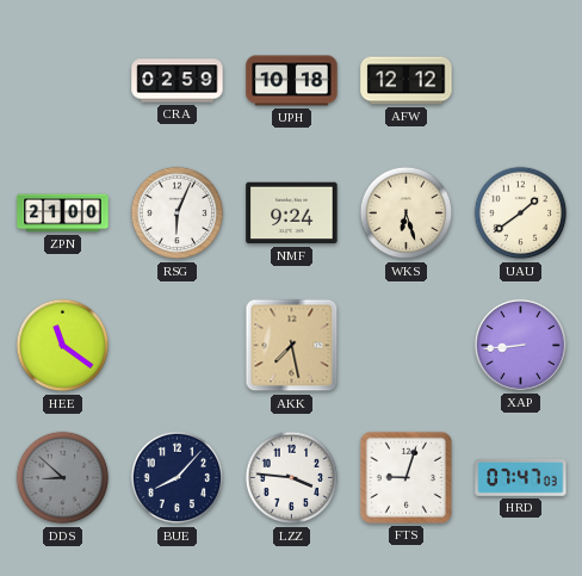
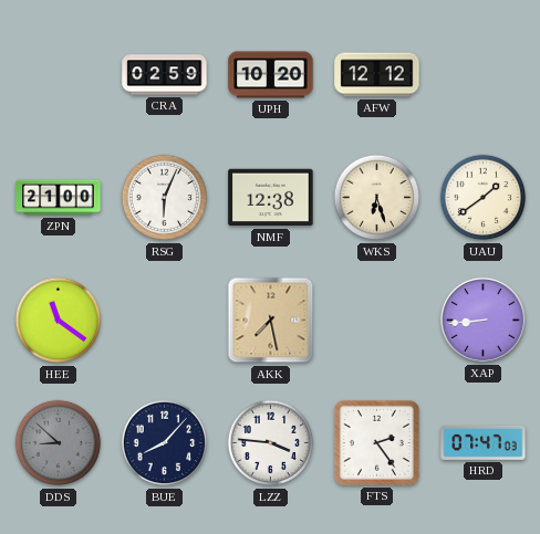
UPH: 10:18 -> 10:20 (271, 75)
NMF: 9:24 -> 12:38 (271, 198)
FTS: 9:03 -> 2:24 (376, 442)
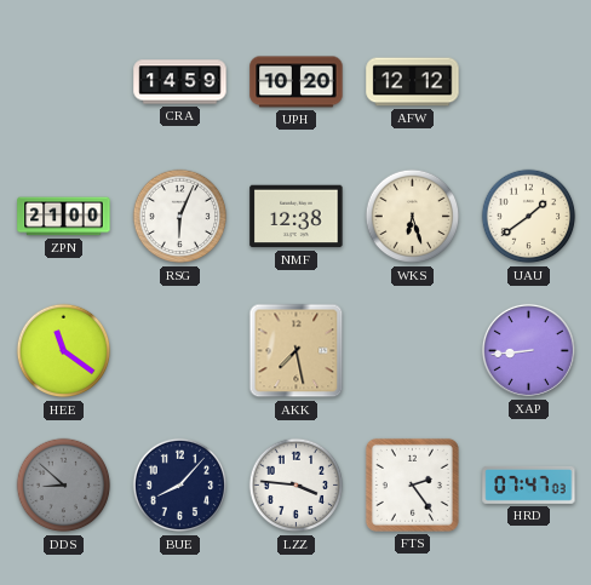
CRA: 02:59 -> 14:59 (180, 82)
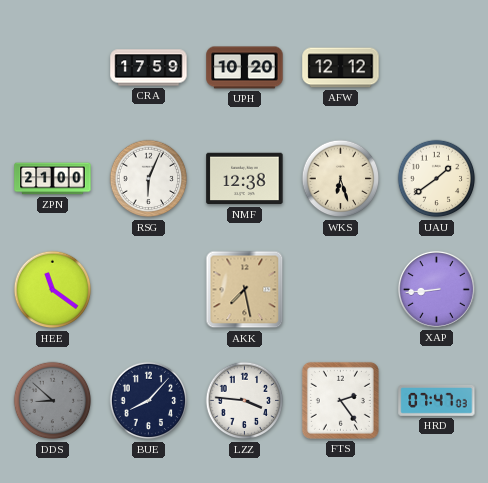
CRA: 14:59 -> 17:59 (149, 68)
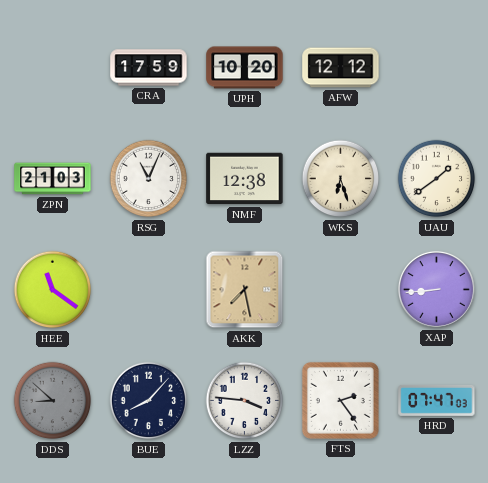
ZPN: 21:00 -> 21:03 (53, 179)
RSG: 6:04 -> 11:04 (149, 179)
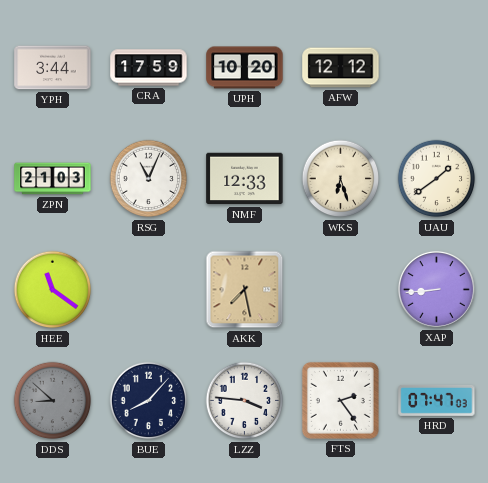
YPH: none -> 3:44 (53, 68)
NMF: 12:38 -> 12:33 (245, 179)
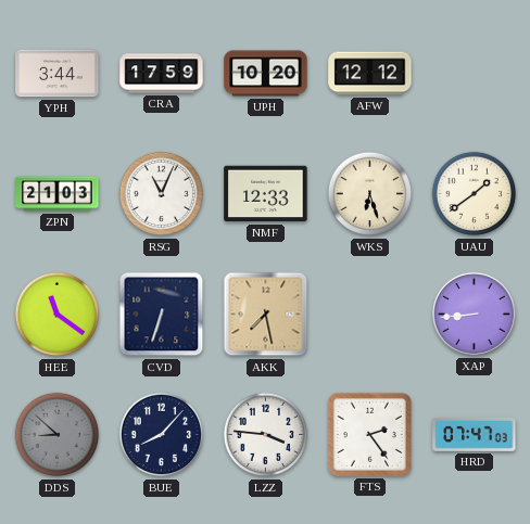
CVD: none -> 6:33 (162, 315)
